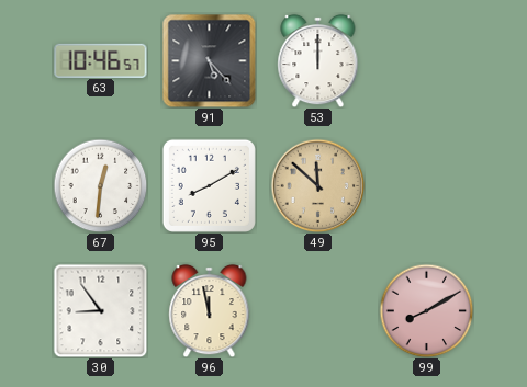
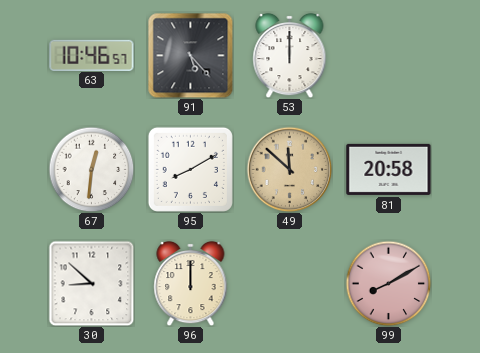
81: none -> 20:58 (389, 169)
30: 8:54 -> 8:52 (91, 283)
96: 11:58 -> 12:00 (191, 283)
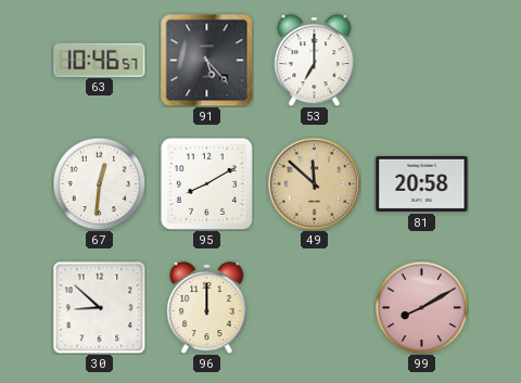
53: 12:00 -> 7:00 (315, 60)
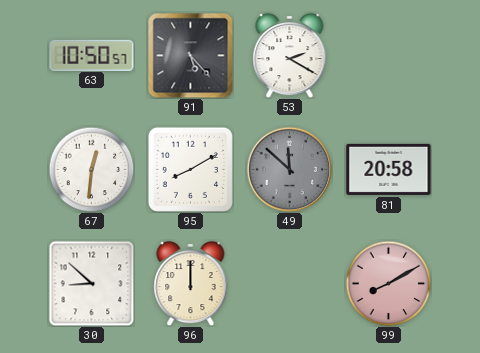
63: 10:46 -> 10:50 (92, 55)
53: 7:00 -> 2:20 (290, 55)
49 dial: champagne -> grey (289, 169)
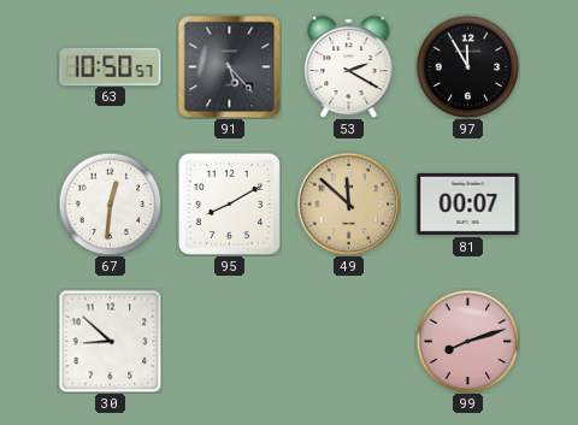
97: none -> 11:55 (467, 66)
49 dial: grey -> champagne (348, 203)
81: 20:58 -> 00:07 (468, 203)
96: 12:00 -> none (191, 283)
99: 8:10 -> 8:12 (467, 341)
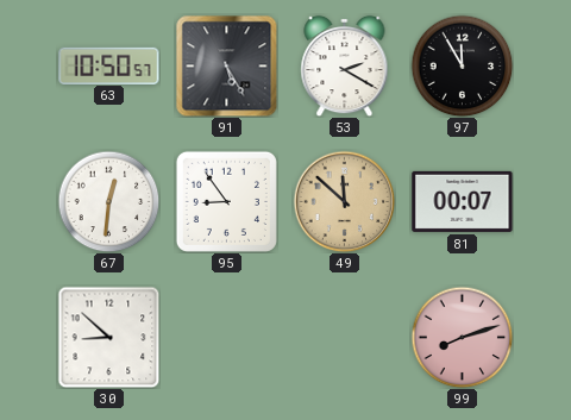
91: 5:23 -> 5:25 (226, 65)
95: 8:10 -> 8:54 (226, 201)
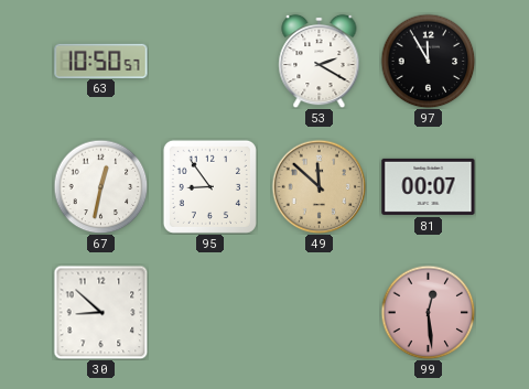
91: 5:25 -> none (226, 65)
67: 12:31 -> 12:32 (100, 186)
99: 8:12 -> 12:29 (428, 312)
